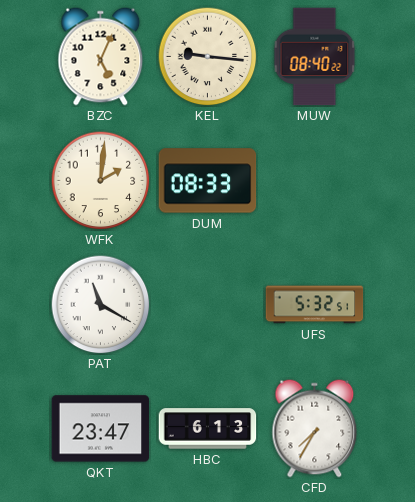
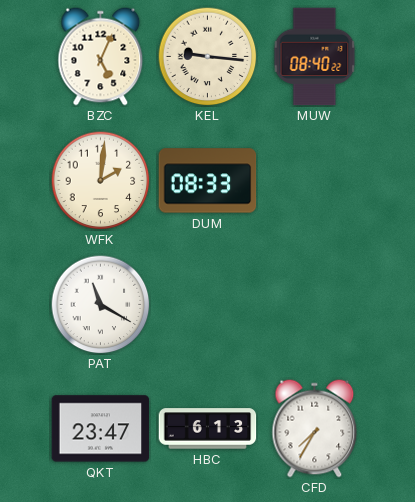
UFS: 5:32 -> none (315, 305)
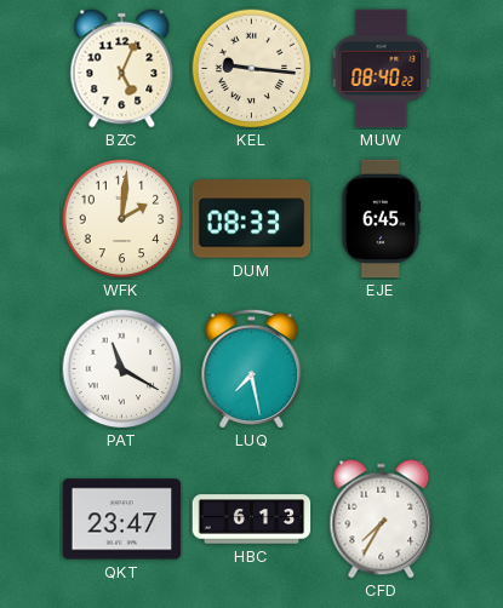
EJE: none -> 6:45 (382, 219)
LUQ: none -> 7:28 (252, 368)
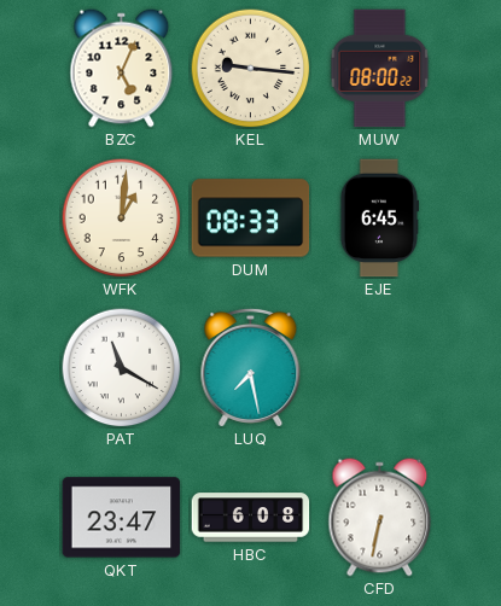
MUW: 08:40 -> 08:00 (380, 69)
WFK: 2:01 -> 1:01 (122, 218)
HBC: 6:13 -> 6:08 (251, 518)
CFD: 7:35 -> 6:32 (380, 518)
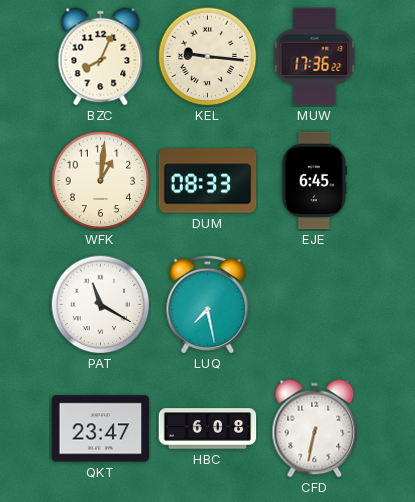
BZC: 5:04 -> 8:04 (101, 57)
MUW: 08:00 -> 17:36 (315, 57)
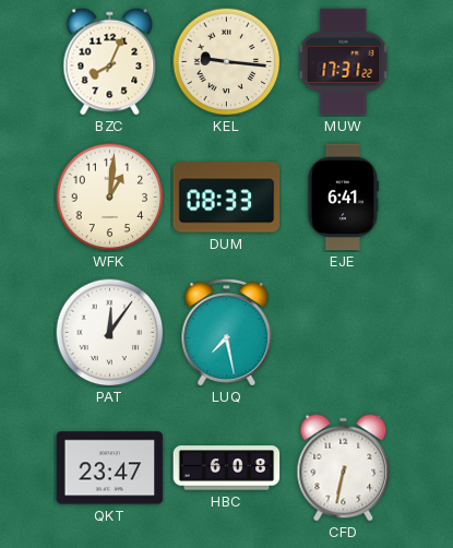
MUW: 17:36 -> 17:31 (344, 62)
EJE: 6:45 -> 6:41 (344, 198)
PAT: 11:20 -> 12:06 (110, 333)
